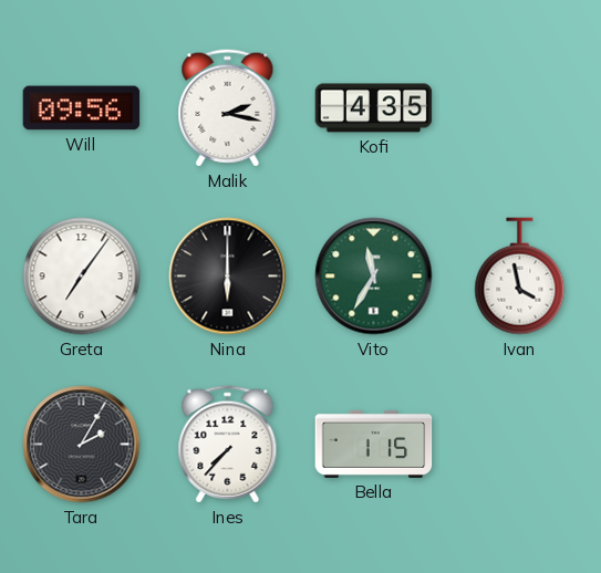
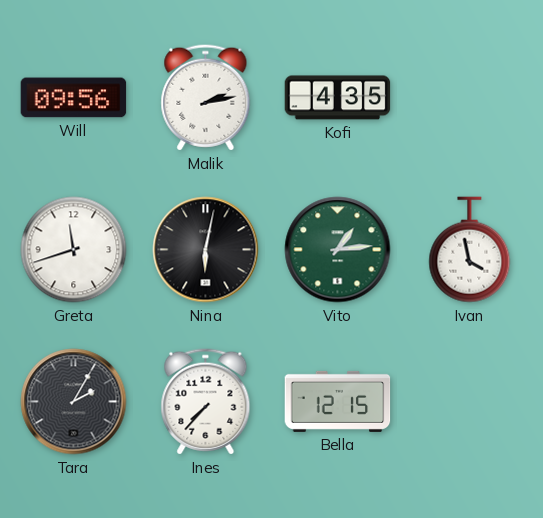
Malik: 2:17 -> 2:13 (206, 98)
Greta: 7:06 -> 11:42 (74, 250)
Nina: 6:00 -> 6:02 (206, 250)
Vito: 11:35 -> 1:14 (338, 250)
Bella: 1:15 -> 12:15 (338, 401)
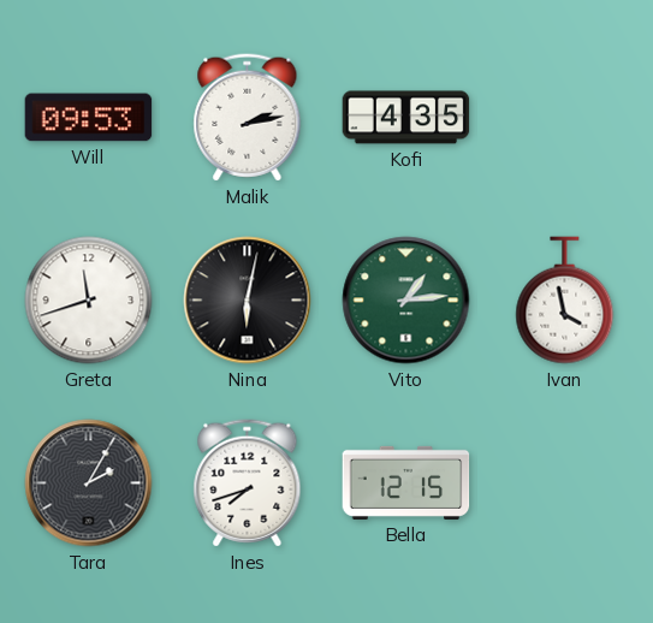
Will: 09:56 -> 09:53 (89, 118)
Ines: 7:37 -> 7:42 (248, 483)
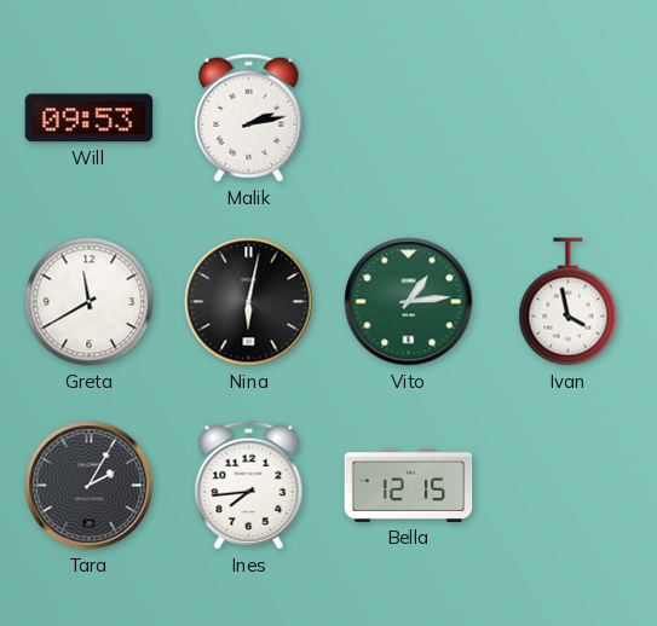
Kofi: 4:35 -> none (406, 118)
Greta: 11:42 -> 11:40 (90, 302)
Ines: 7:42 -> 7:44 (249, 486)
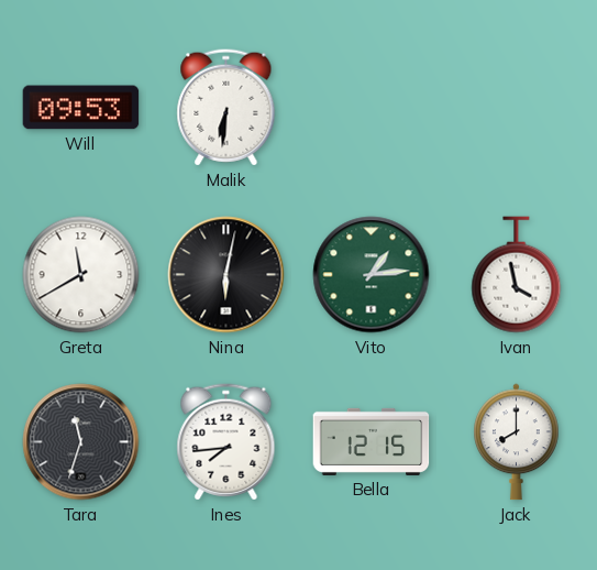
Malik: 2:13 -> 6:31 (226, 108)
Tara: 2:05 -> 11:33 (81, 442)
Jack: none -> 8:00 (517, 442)
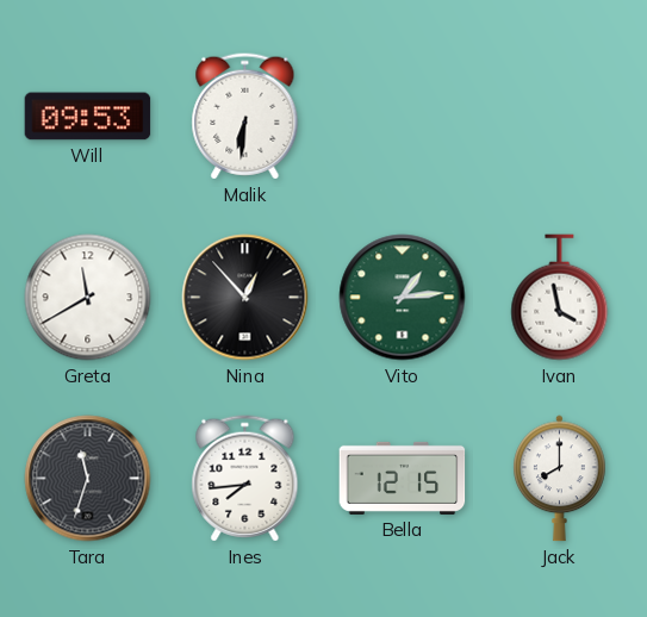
Nina: 6:02 -> 12:53 (245, 298)
